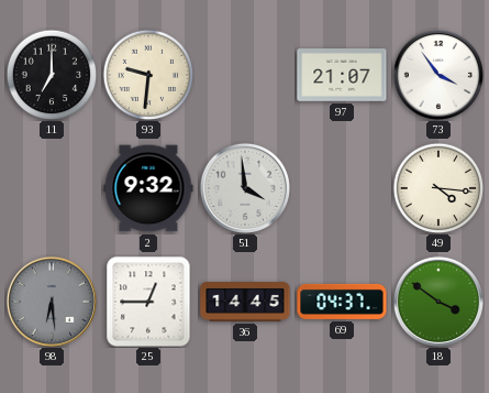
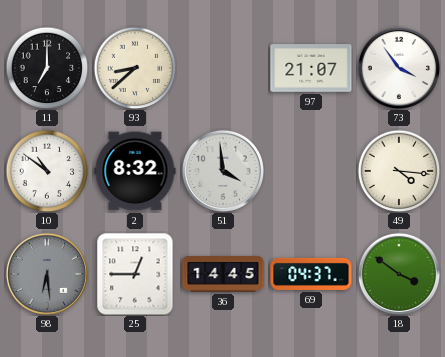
93: 9:31 -> 8:38 (135, 68)
10: none -> 10:51 (47, 171)
2: 9:32 -> 8:32 (135, 171)
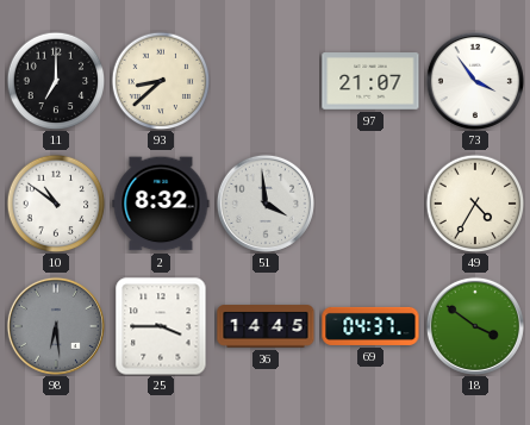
49: 4:16 -> 4:35 (475, 204)
25: 12:45 -> 3:45 (161, 326)
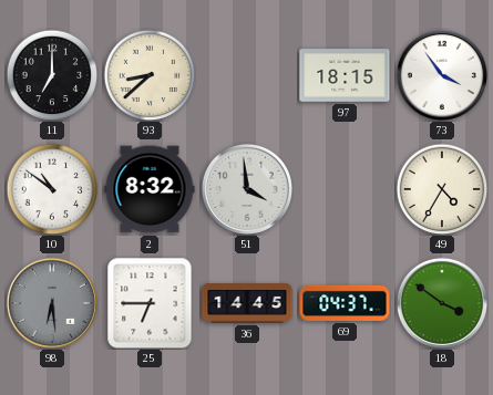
97: 21:07 -> 18:15 (345, 75)
25: 3:45 -> 6:45 (150, 303)
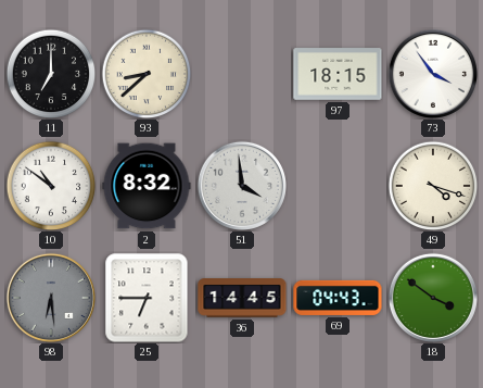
49: 4:35 -> 4:18 (433, 186)
69: 04:37 -> 04:43 (338, 298)
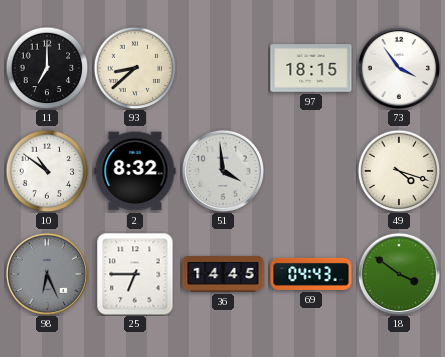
98: 6:29 -> 6:26 (47, 274)
